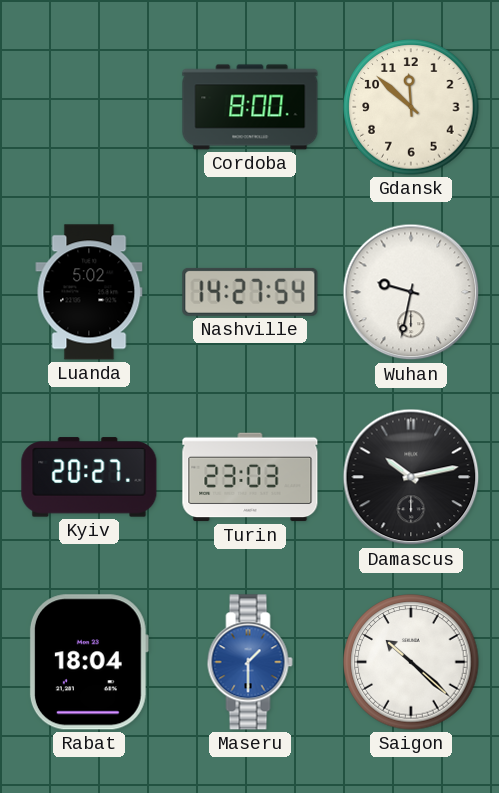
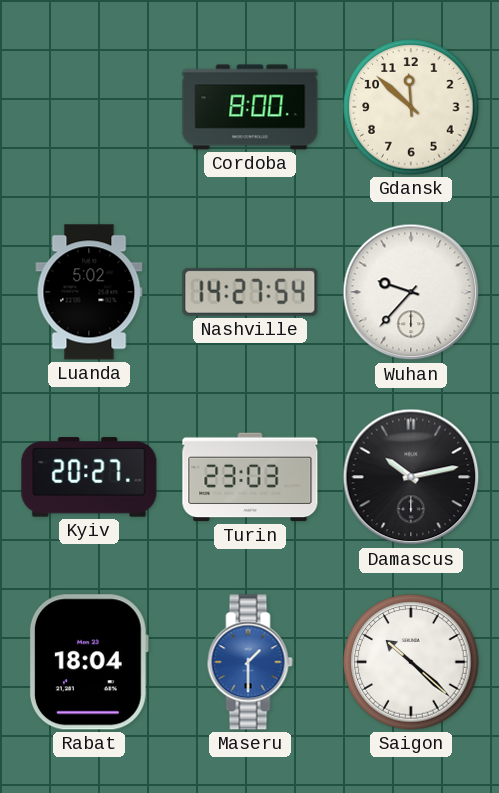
Wuhan: 9:32 -> 9:37 (411, 292)
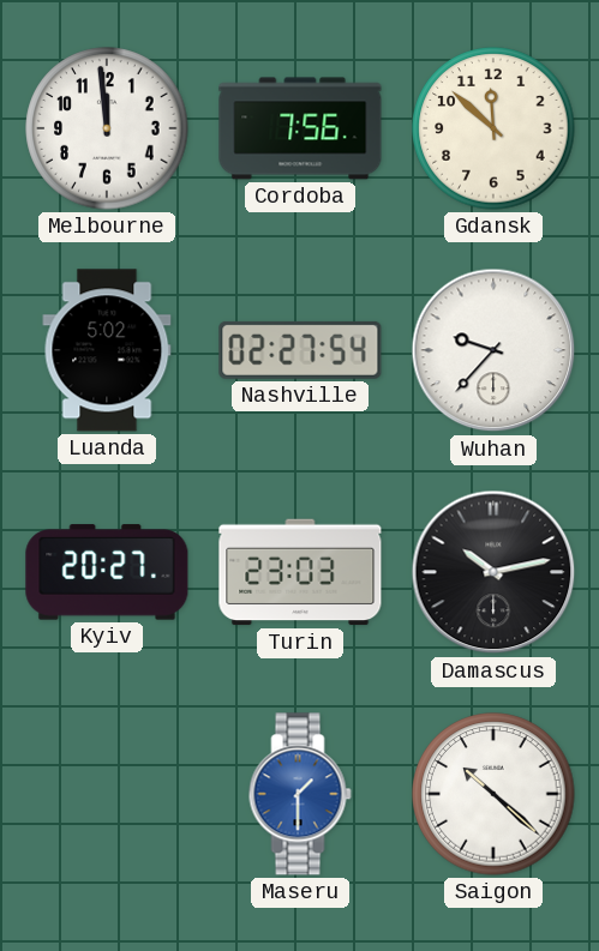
Melbourne: none -> 11:59 (107, 128)
Cordoba: 8:00 -> 7:56 (300, 128)
Nashville: 14:27 -> 02:27 (300, 350)
Rabat: 18:04 -> none (89, 662)
